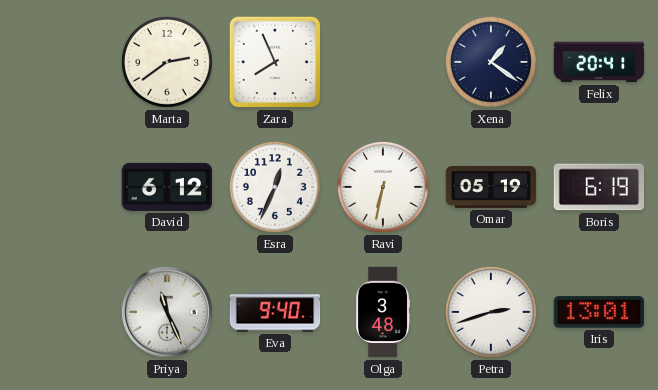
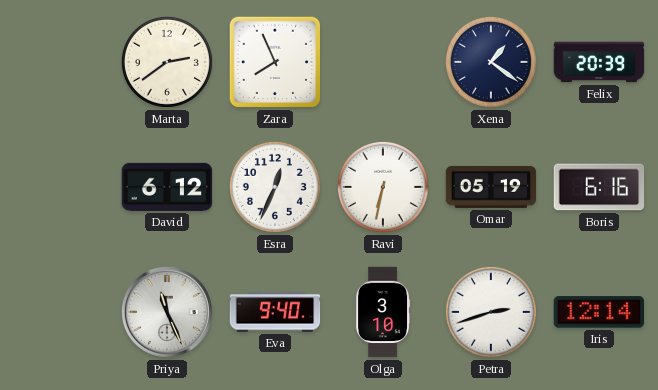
Felix: 20:41 -> 20:39 (599, 62)
Boris: 6:19 -> 6:16 (599, 187)
Olga: 3:48 -> 3:10 (384, 312)
Iris: 13:01 -> 12:14 (599, 312)
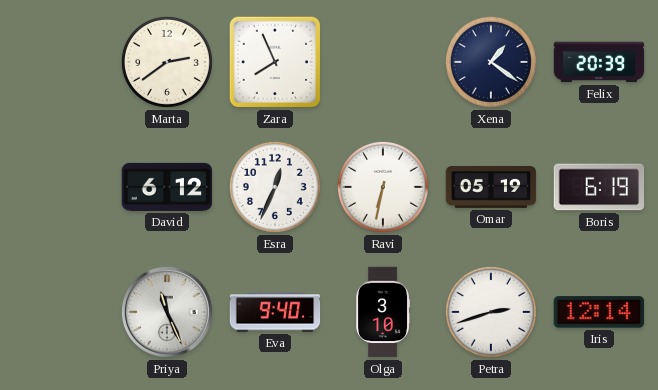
Boris: 6:16 -> 6:19 (599, 187)
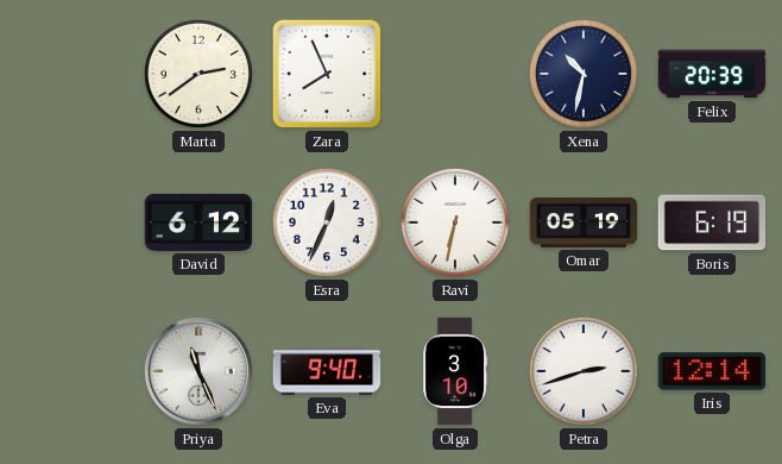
Xena: 1:21 -> 10:32 (584, 74)
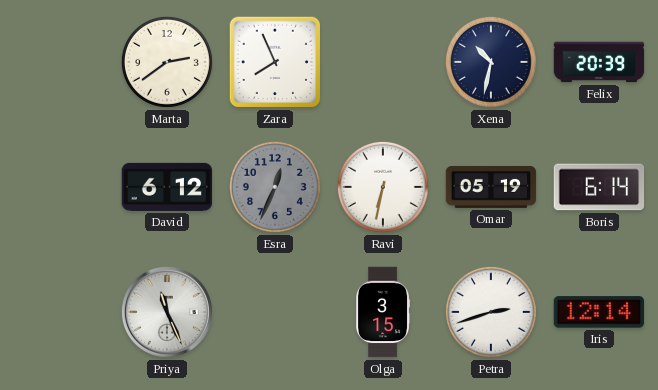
Esra dial: white -> grey (275, 187)
Boris: 6:19 -> 6:14 (599, 187)
Eva: 9:40 -> none (327, 371)
Olga: 3:10 -> 3:15 (384, 312)
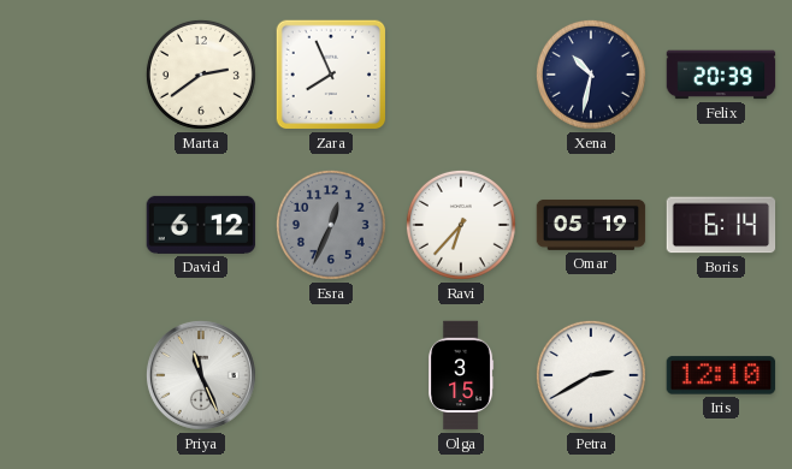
Ravi: 6:32 -> 6:37 (461, 225)
Petra: 2:42 -> 2:40 (591, 375)
Iris: 12:14 -> 12:10 (721, 375)
